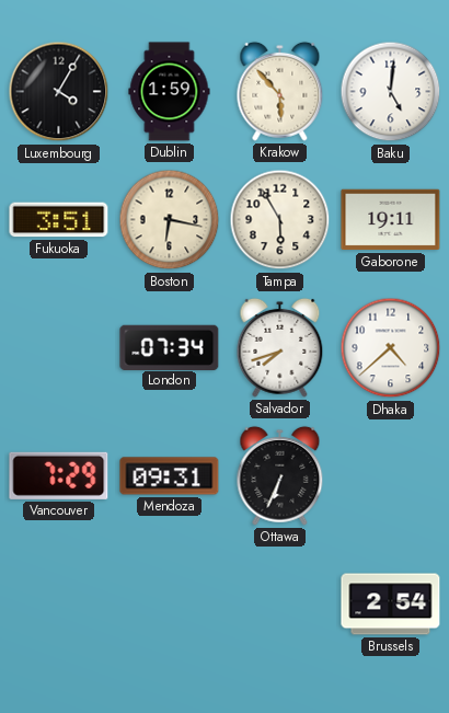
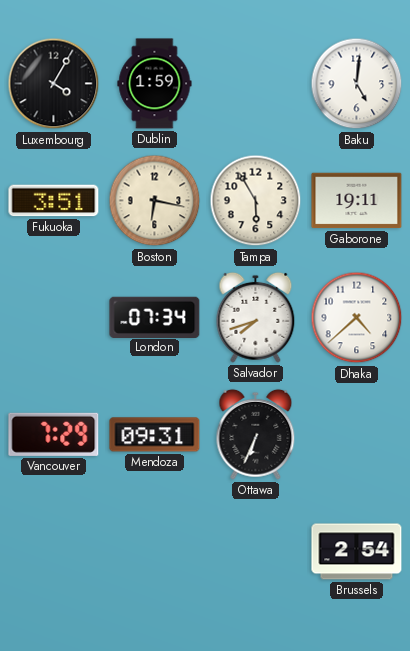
Krakow: 5:53 -> none (280, 91)
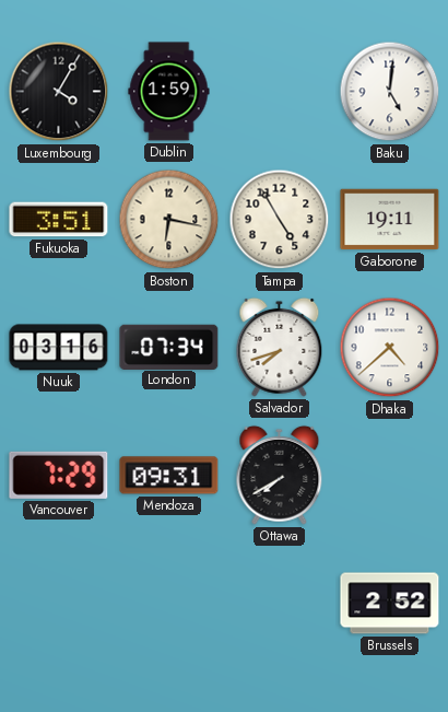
Tampa: 5:55 -> 4:55 (280, 220)
Nuuk: none -> 03:16 (59, 348)
Ottawa: 6:34 -> 7:40 (280, 475)
Brussels: 2:54 -> 2:52 (390, 604)
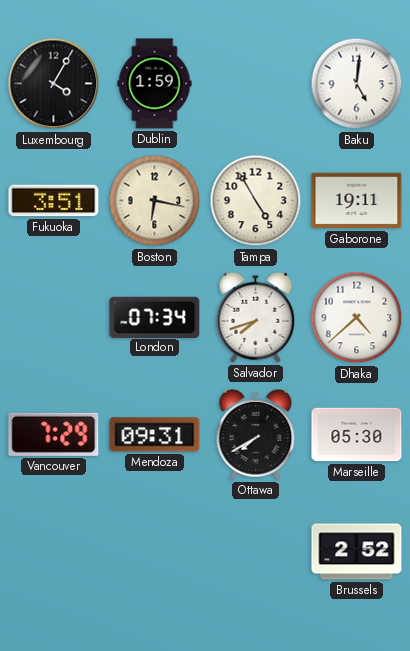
Nuuk: 03:16 -> none (59, 348)
Marseille: none -> 05:30 (357, 435)
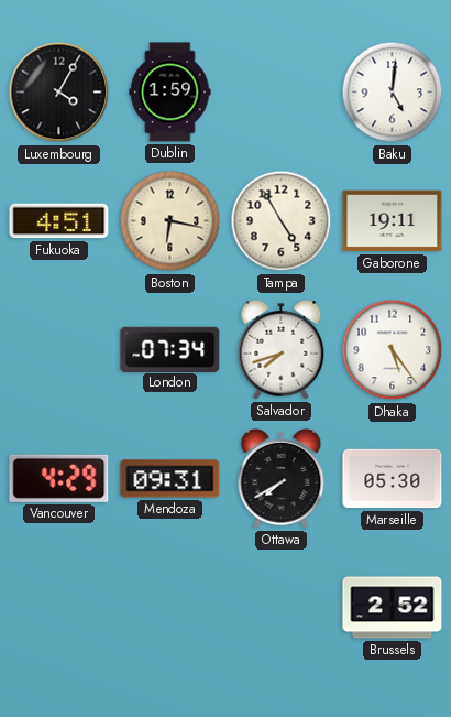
Fukuoka: 3:51 -> 4:51 (59, 221)
Dhaka: 4:38 -> 5:24 (393, 350)
Vancouver: 7:29 -> 4:29 (59, 478)
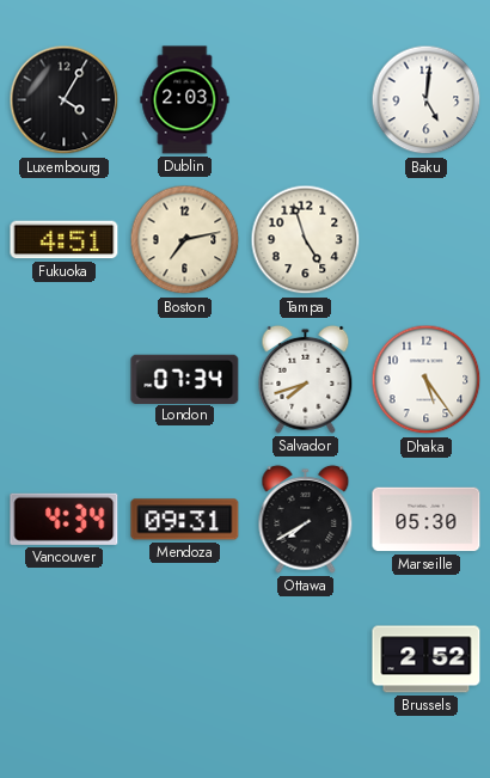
Dublin: 1:59 -> 2:03 (185, 100)
Boston: 6:17 -> 7:13 (185, 240)
Tampa: 4:55 -> 4:57 (306, 240)
Gaborone: 19:11 -> none (393, 221)
Vancouver: 4:29 -> 4:34 (65, 519)
